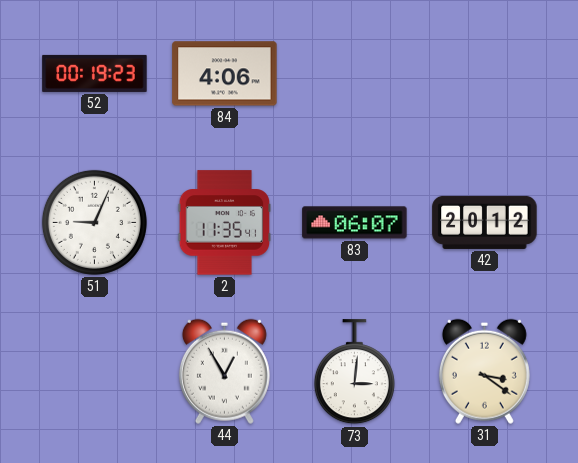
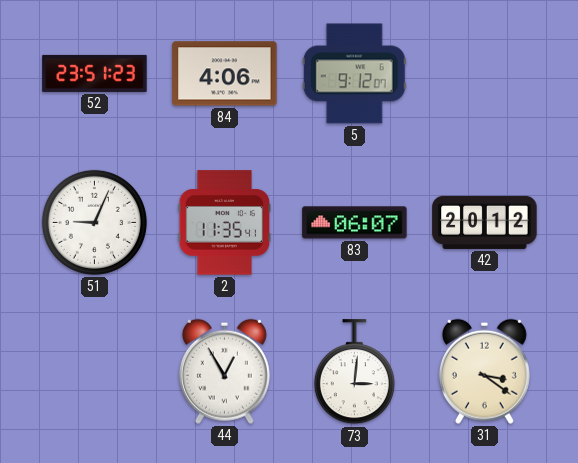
52: 00:19 -> 23:51 (95, 73)
5: none -> 9:12 (354, 74)
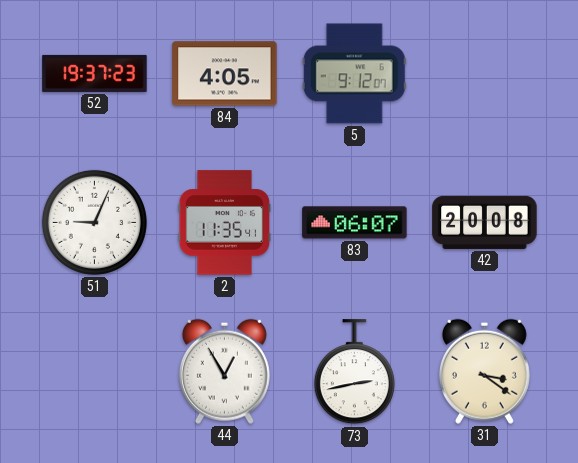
52: 23:51 -> 19:37 (95, 73)
84: 4:06 -> 4:05 (225, 74)
42: 20:12 -> 20:08 (485, 222)
73: 3:01 -> 2:43 (354, 372)
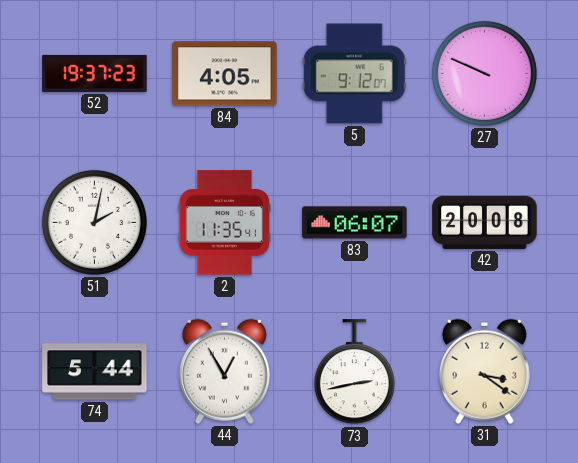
27: none -> 9:49 (484, 73)
51: 9:04 -> 2:02 (94, 222)
74: none -> 5:44 (95, 372)
